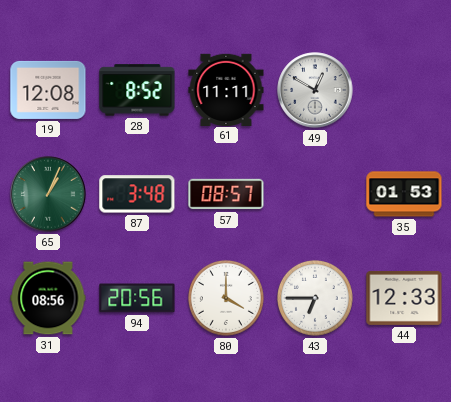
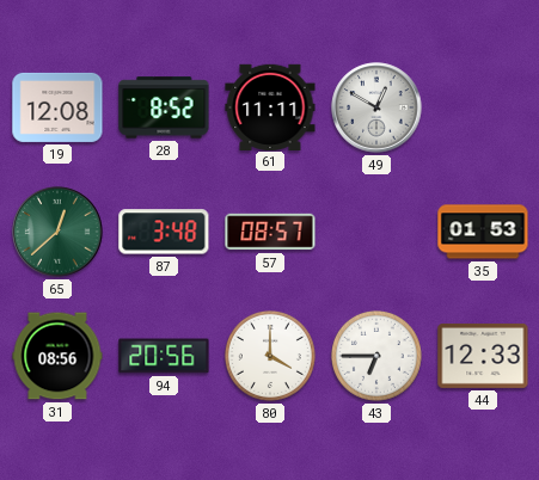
65: 1:04 -> 12:38 (57, 232)
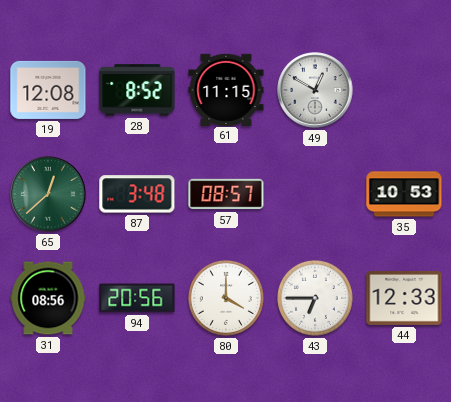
61: 11:11 -> 11:15 (226, 89)
35: 01:53 -> 10:53 (404, 194)
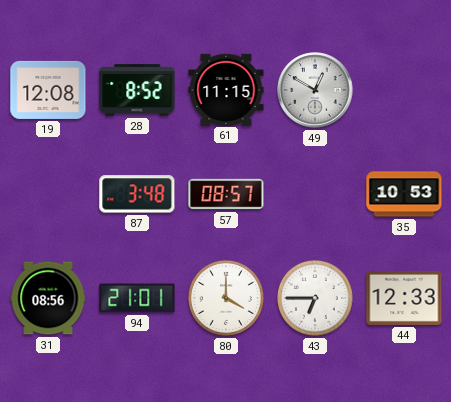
65: 12:38 -> none (48, 194)
94: 20:56 -> 21:01 (137, 298)
